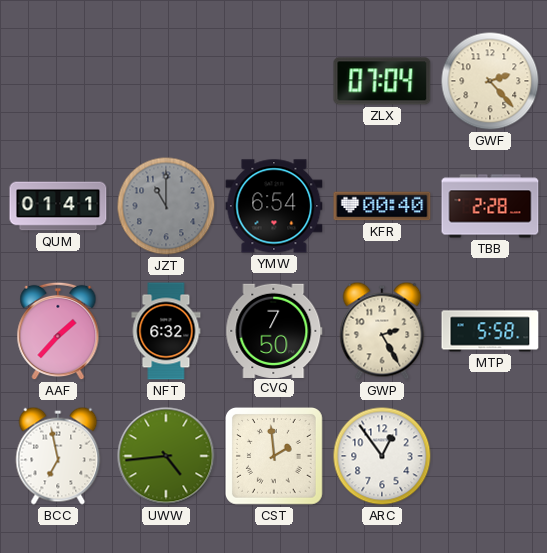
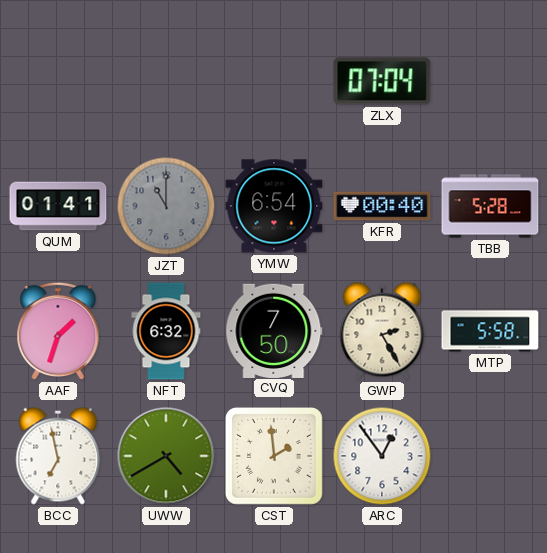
GWF: 2:23 -> none (490, 81)
TBB: 2:28 -> 5:28 (490, 206)
AAF: 1:37 -> 1:33 (58, 331)
UWW: 4:44 -> 4:40 (166, 456)
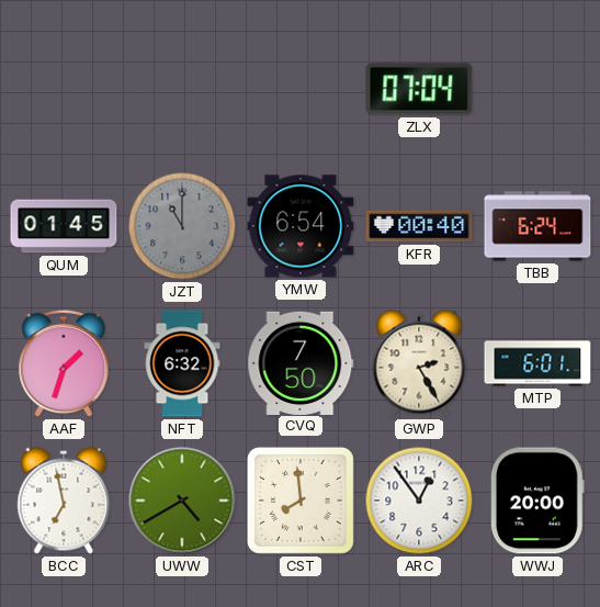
QUM: 01:41 -> 01:45 (64, 226)
TBB: 5:28 -> 6:24 (537, 226)
MTP: 5:58 -> 6:01 (537, 363)
CST: 1:59 -> 7:59 (302, 502)
WWJ: none -> 20:00 (537, 501)
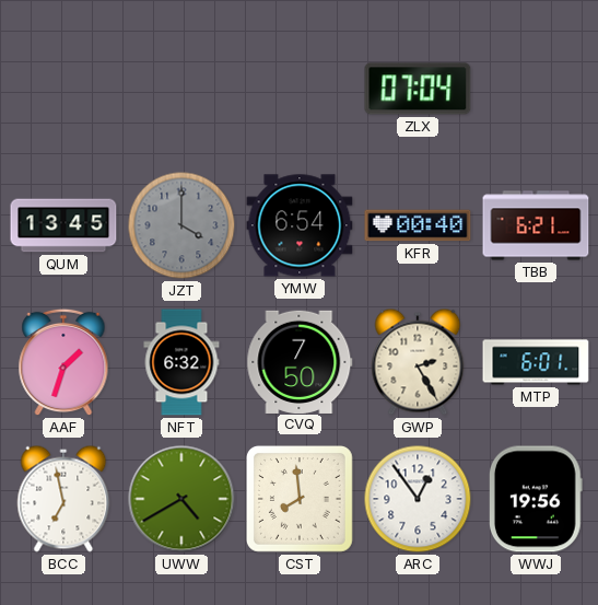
QUM: 01:45 -> 13:45 (63, 225)
JZT: 11:00 -> 4:00 (181, 225)
TBB: 6:24 -> 6:21 (536, 225)
WWJ: 20:00 -> 19:56 (536, 499)
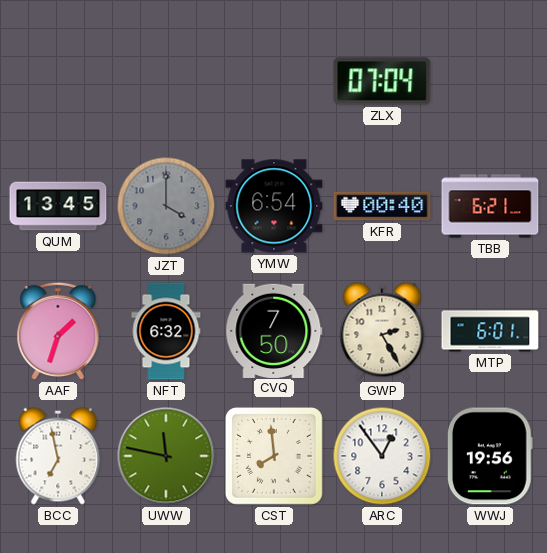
UWW: 4:40 -> 11:47 (166, 456)
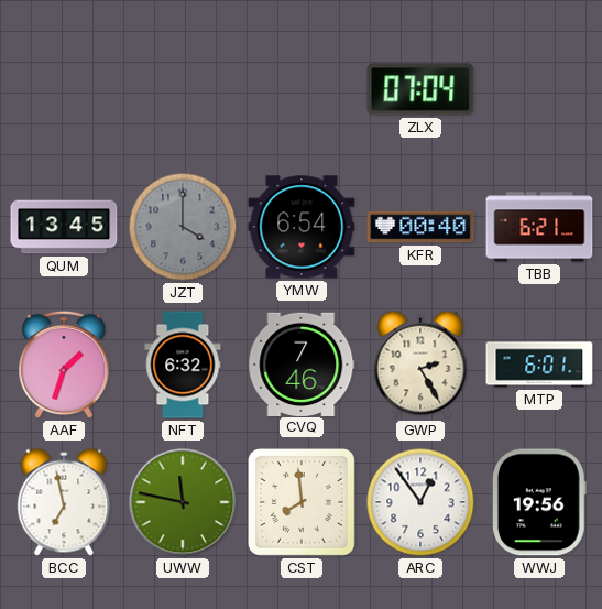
CVQ: 7:50 -> 7:46 (302, 363)
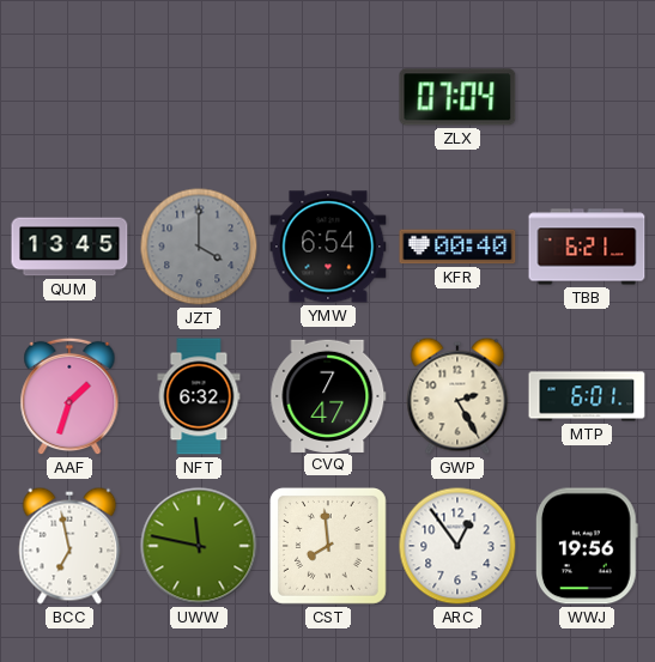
CVQ: 7:46 -> 7:47 (328, 395)
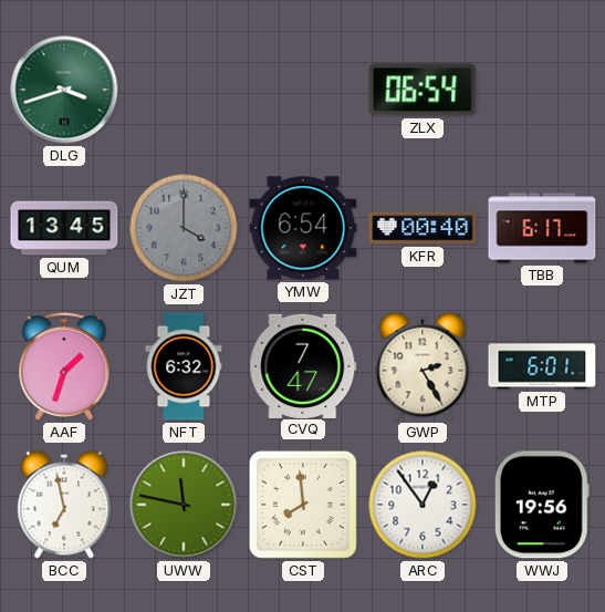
DLG: none -> 3:42 (64, 90)
ZLX: 07:04 -> 06:54 (423, 90)
TBB: 6:21 -> 6:17 (542, 228)
